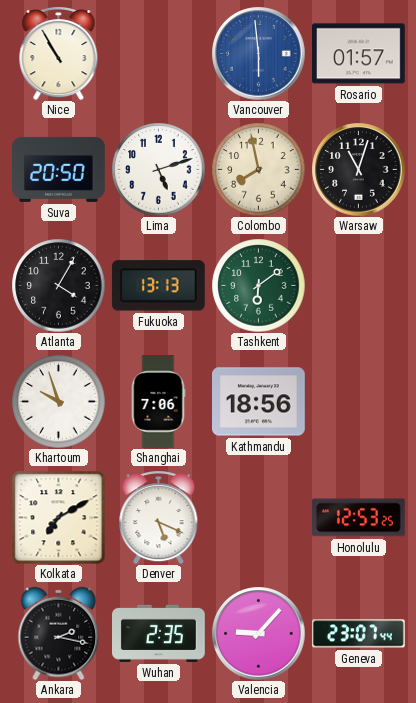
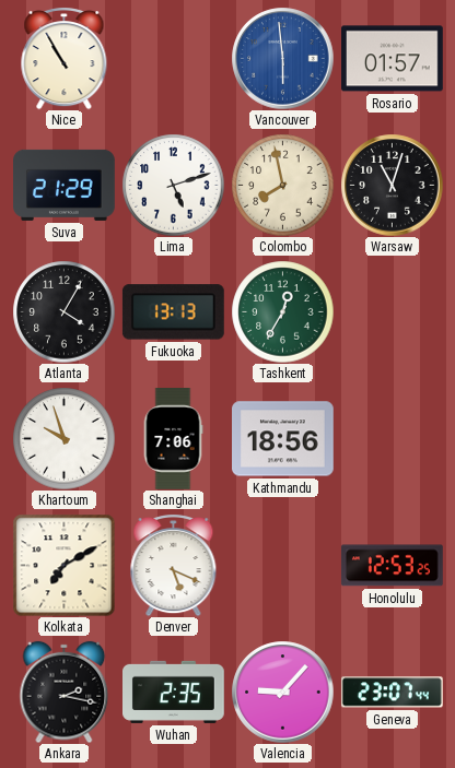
Suva: 20:50 -> 21:29 (65, 185)
Tashkent: 6:09 -> 12:35 (282, 311)
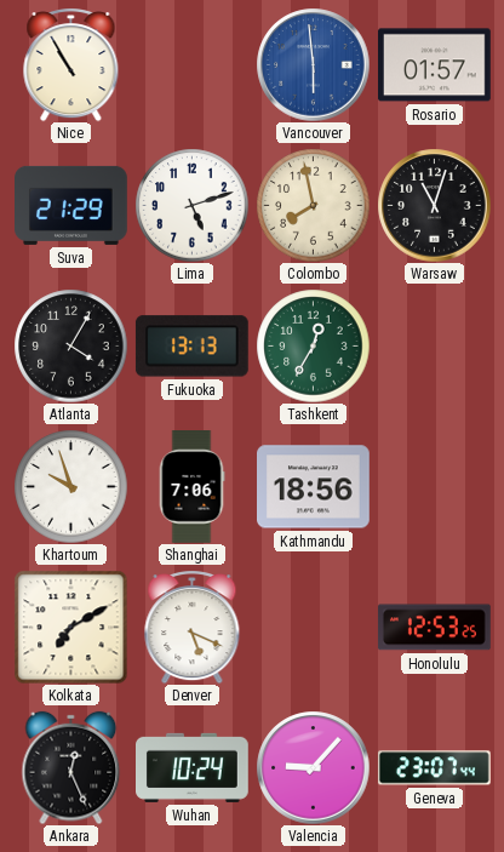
Ankara: 2:17 -> 12:26 (71, 767)
Wuhan: 2:35 -> 10:24 (193, 767)
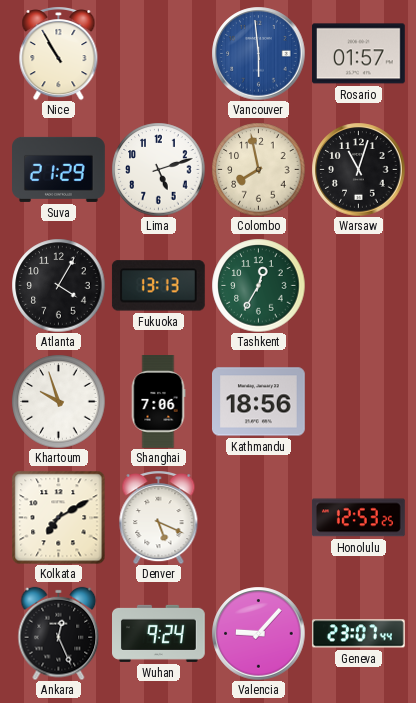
Wuhan: 10:24 -> 9:24 (159, 633)
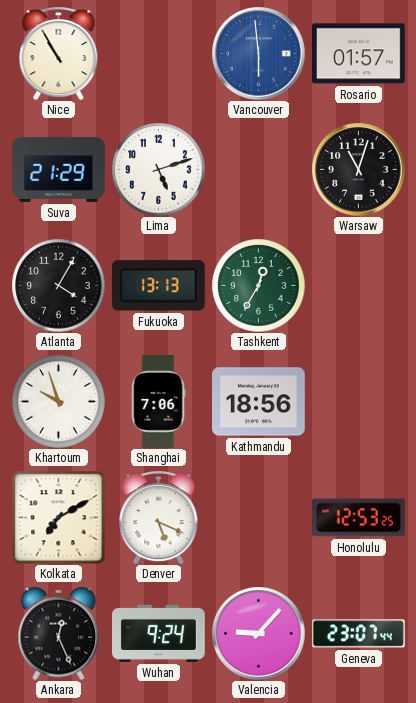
Colombo: 7:58 -> none (258, 169)
